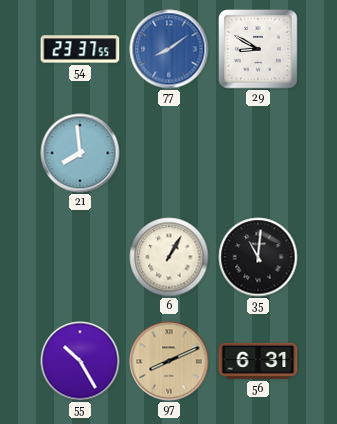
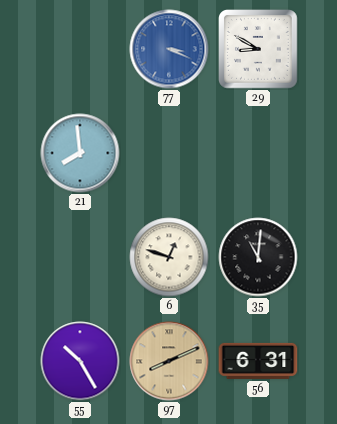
54: 23:37 -> none (80, 49)
77: 8:09 -> 3:19 (169, 49)
6: 1:05 -> 12:48 (169, 257)
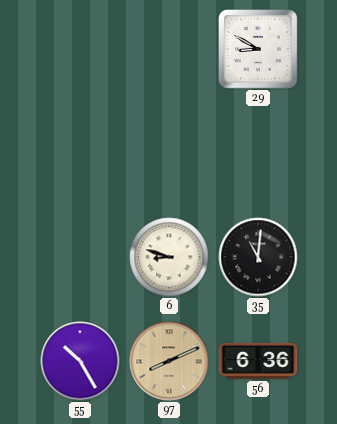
77: 3:19 -> none (169, 49)
21: 7:59 -> none (80, 153)
6: 12:48 -> 8:48 (169, 257)
56: 6:31 -> 6:36 (258, 361)
